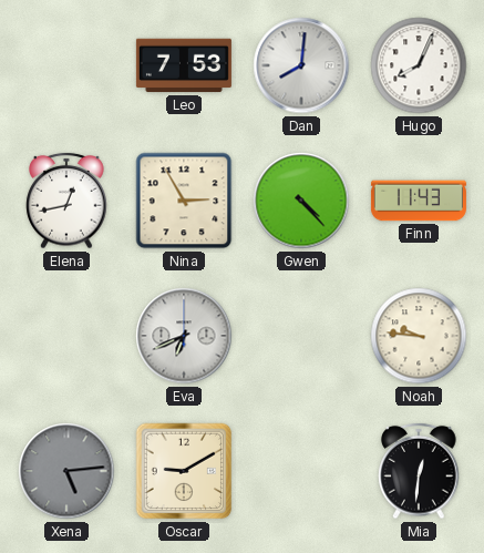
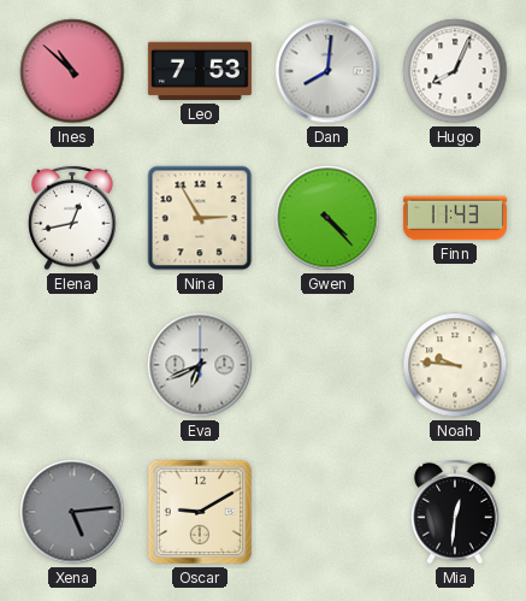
Ines: none -> 10:52 (72, 71)
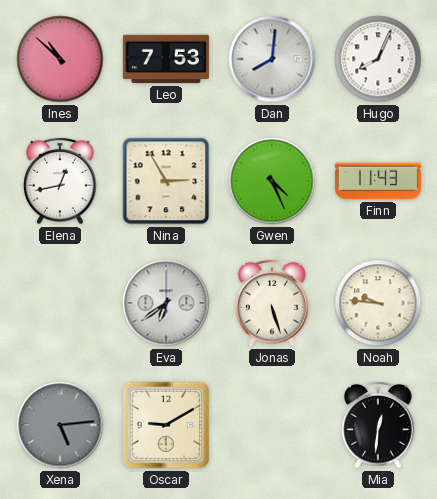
Gwen: 4:23 -> 4:26 (272, 181)
Eva: 6:41 -> 6:39 (166, 303)
Jonas: none -> 5:27 (272, 303)
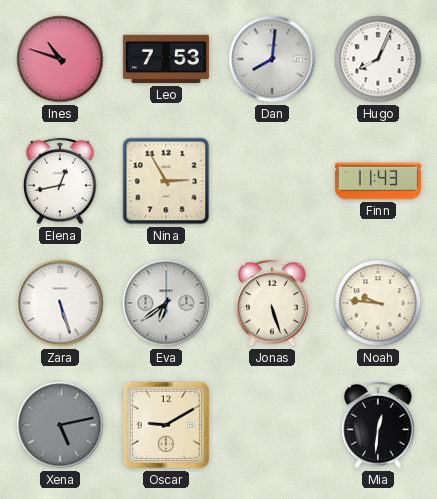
Ines: 10:52 -> 10:48 (60, 59)
Gwen: 4:26 -> none (272, 181)
Zara: none -> 5:27 (60, 303)
Xena: 5:14 -> 5:13 (60, 425)
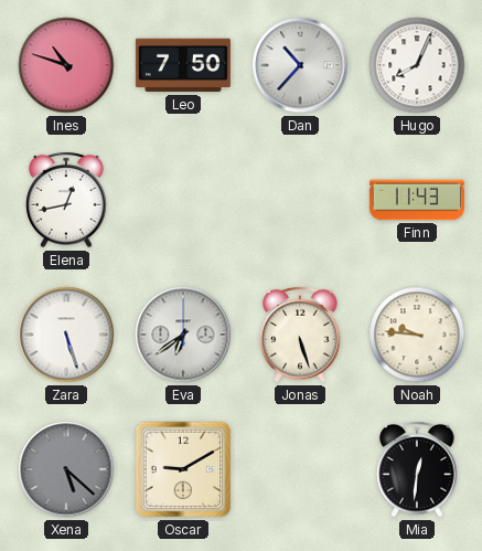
Leo: 7:53 -> 7:50 (183, 65)
Dan: 8:01 -> 10:37 (300, 65)
Nina: 2:55 -> none (166, 181)
Xena: 5:13 -> 5:22 (66, 469)
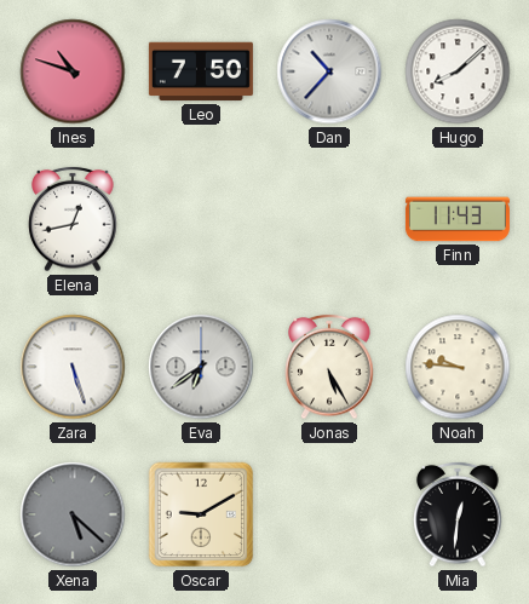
Hugo: 8:04 -> 8:08 (458, 71)
Jonas: 5:27 -> 5:25 (329, 367)
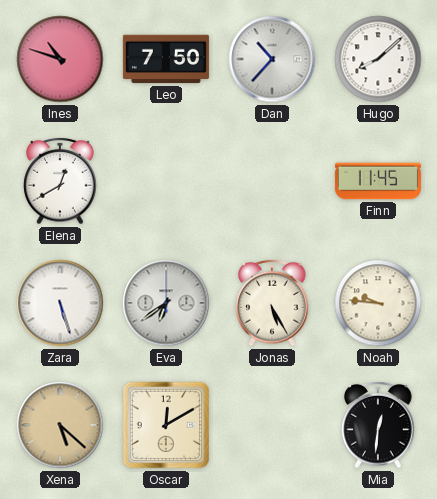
Elena: 12:43 -> 12:40 (60, 181)
Finn: 11:43 -> 11:45 (378, 181)
Xena dial: grey -> champagne (60, 425)
Oscar: 9:10 -> 12:10 (166, 425)
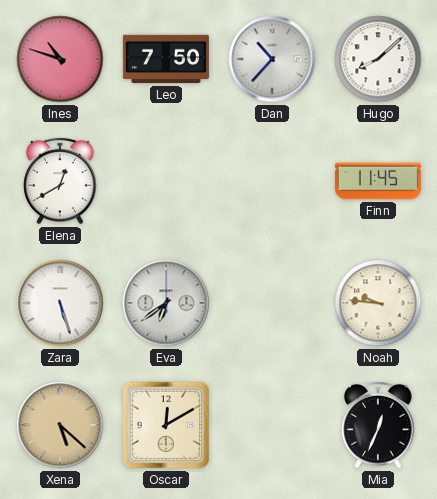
Jonas: 5:25 -> none (272, 303)
Mia: 12:31 -> 12:34 (378, 425)
